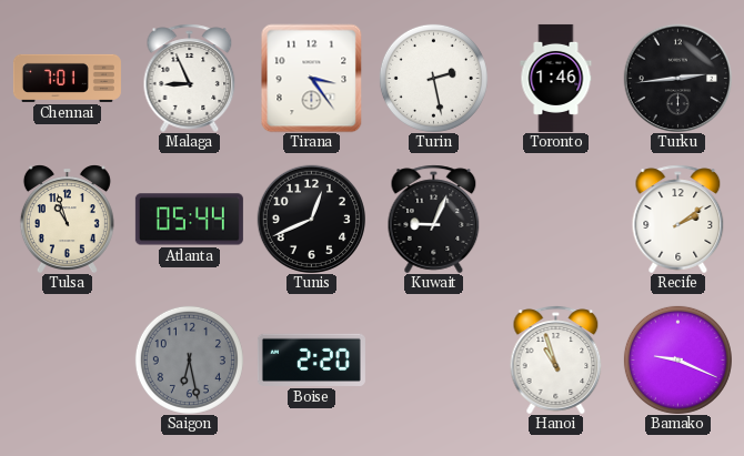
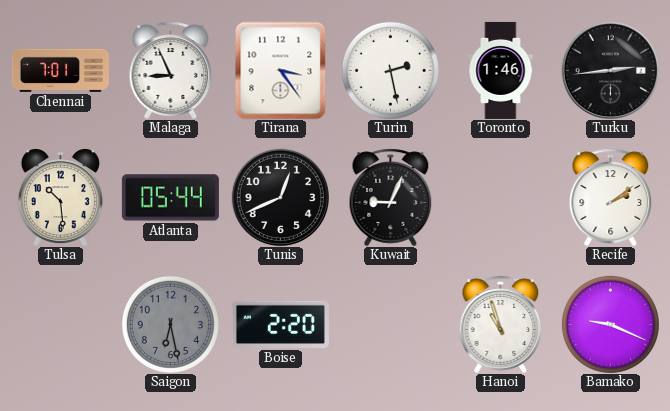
Tulsa: 10:57 -> 10:29 (60, 197)
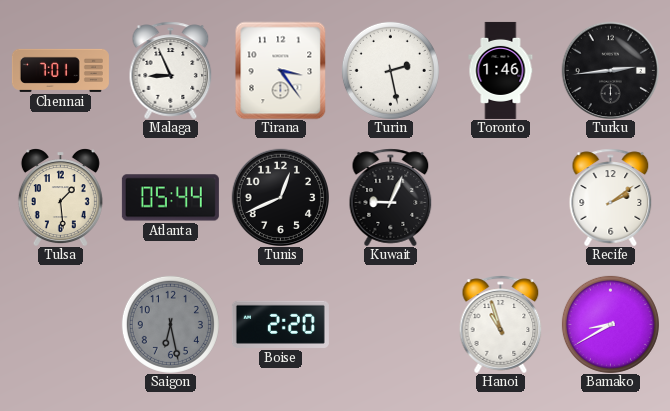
Tulsa: 10:29 -> 1:29 (60, 197)
Bamako: 9:19 -> 8:40 (610, 324)
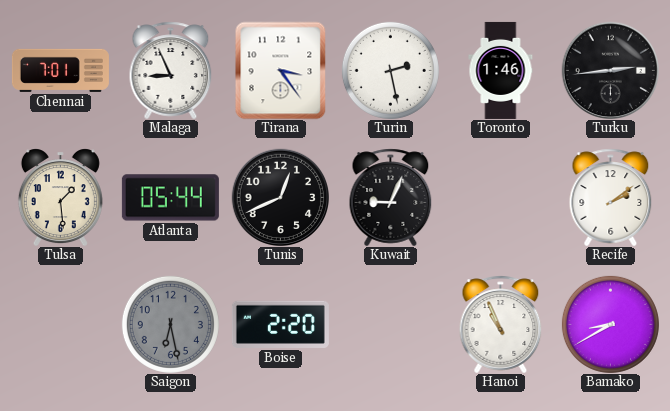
Hanoi: 10:57 -> 10:56 (501, 324)
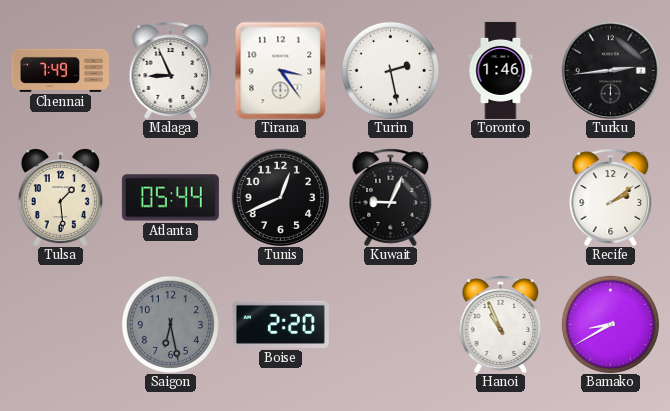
Chennai: 7:01 -> 7:49 (60, 70)
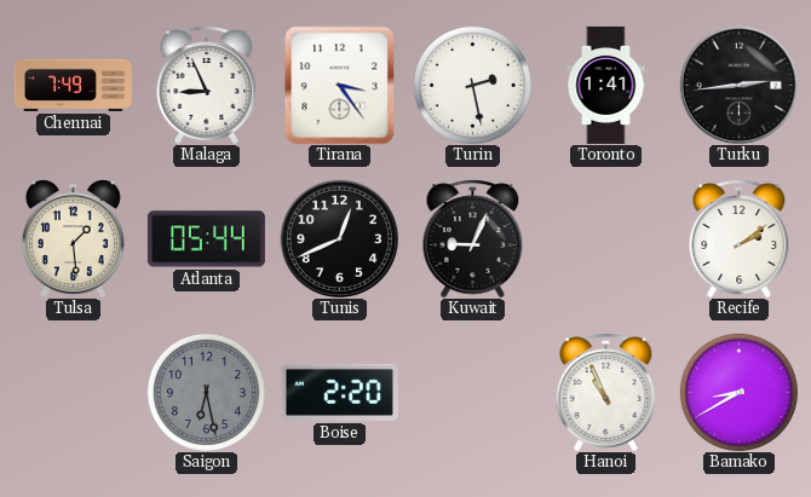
Toronto: 1:46 -> 1:41 (606, 85)
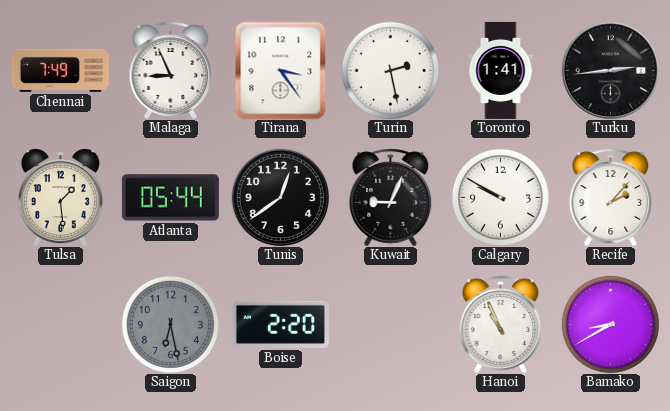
Tunis: 12:41 -> 12:39 (280, 197)
Calgary: none -> 9:50 (500, 197)
Recife: 2:09 -> 2:07 (611, 197)
